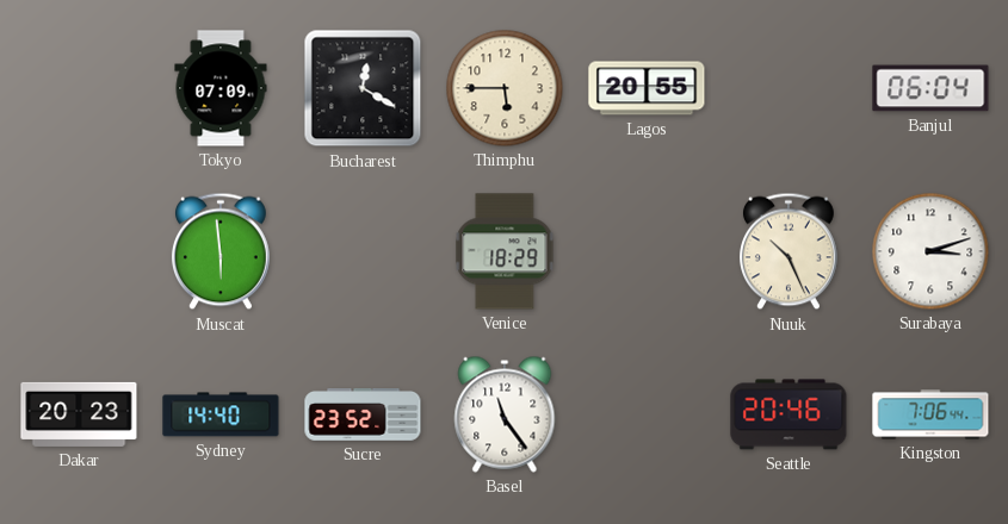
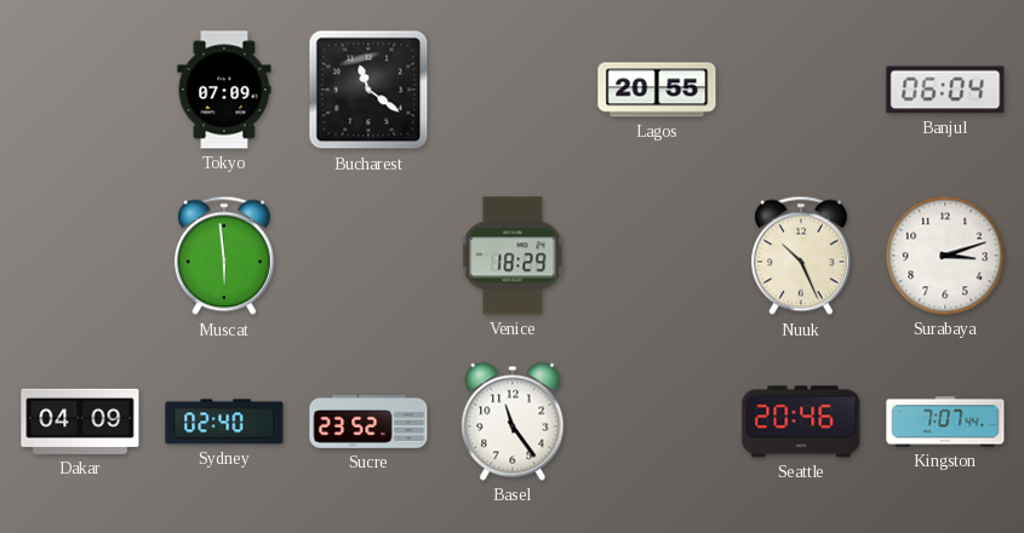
Bucharest: 12:20 -> 11:21 (368, 90)
Thimphu: 5:45 -> none (505, 88)
Dakar: 20:23 -> 04:09 (80, 422)
Sydney: 14:40 -> 02:40 (224, 422)
Kingston: 7:06 -> 7:07 (945, 422)
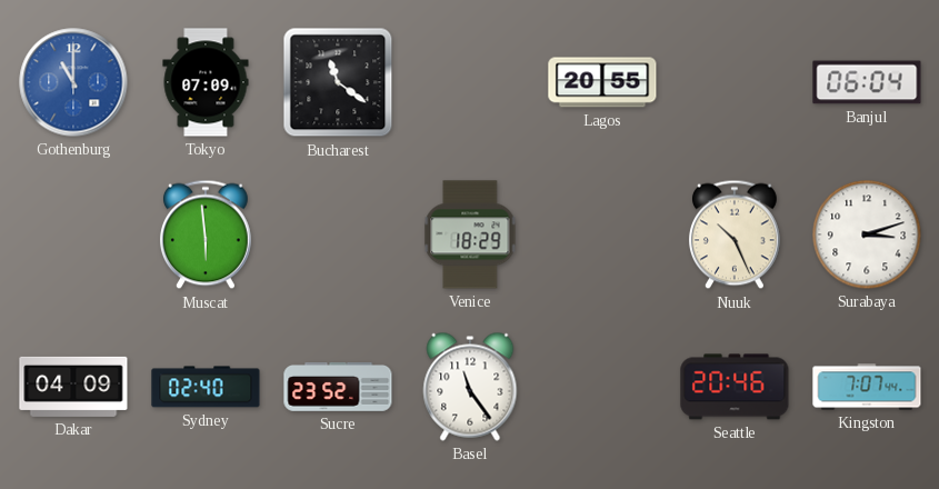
Gothenburg: none -> 11:00 (73, 82)
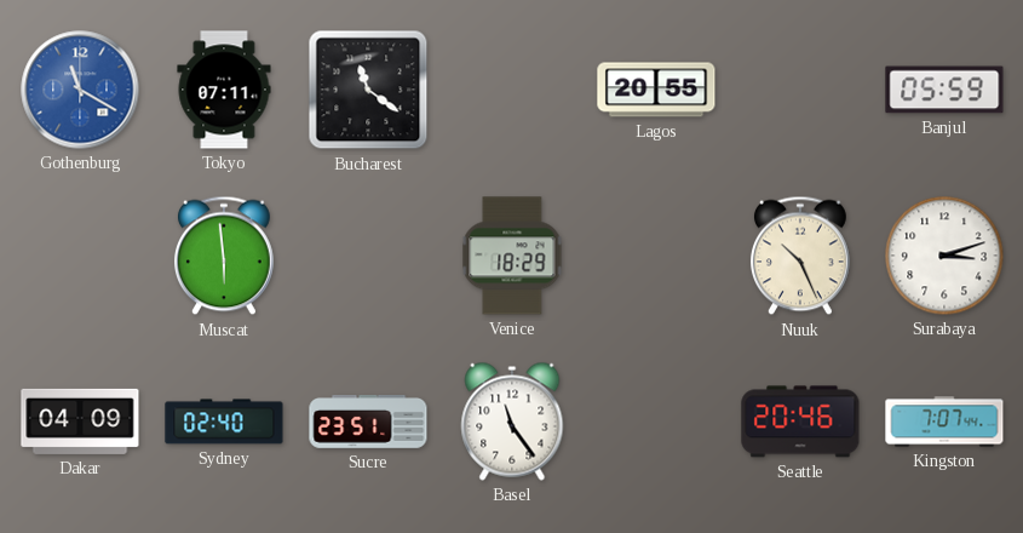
Gothenburg: 11:00 -> 11:20 (80, 90)
Tokyo: 07:09 -> 07:11 (224, 90)
Banjul: 06:04 -> 05:59 (944, 90)
Sucre: 23:52 -> 23:51 (368, 423)
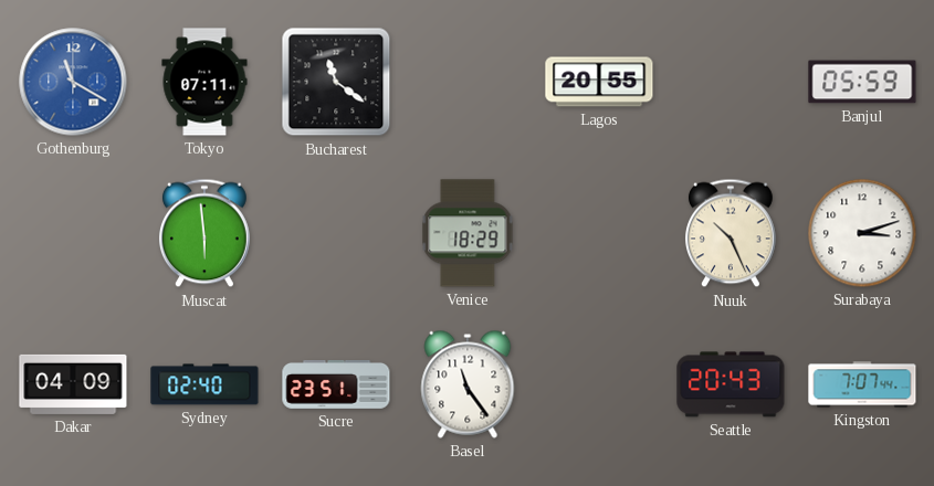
Seattle: 20:46 -> 20:43 (731, 384)
